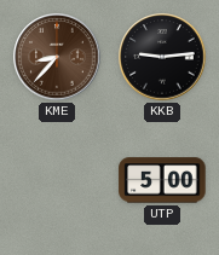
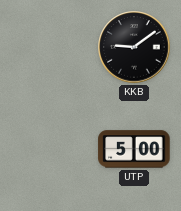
KME: 8:37 -> none (57, 57)
KKB: 9:14 -> 9:09 (134, 47)
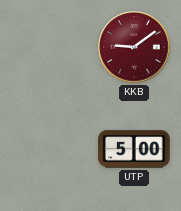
KKB dial: black -> burgundy (134, 47)
